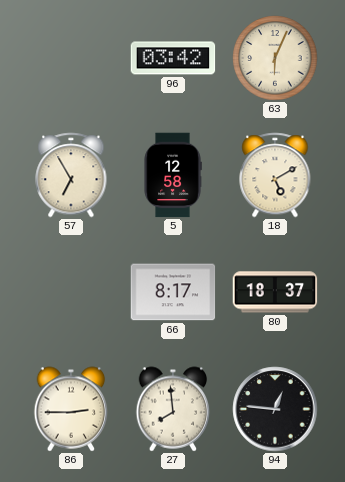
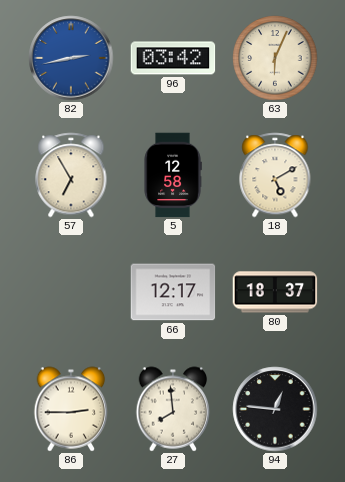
82: none -> 2:43 (71, 58)
66: 8:17 -> 12:17 (173, 292)
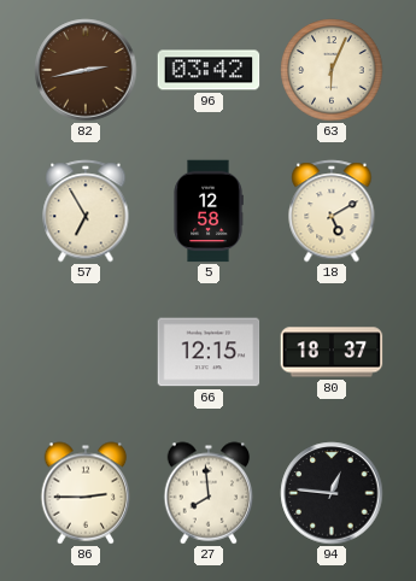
82 dial: blue -> brown (86, 70)
66: 12:17 -> 12:15 (209, 352)
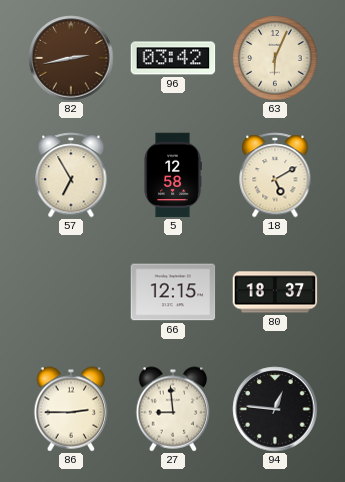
27: 7:59 -> 8:59 (173, 409)
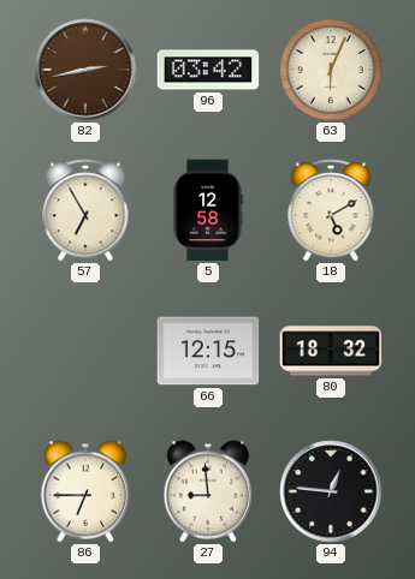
80: 18:37 -> 18:32 (331, 351)
86: 2:45 -> 6:45 (85, 491)
